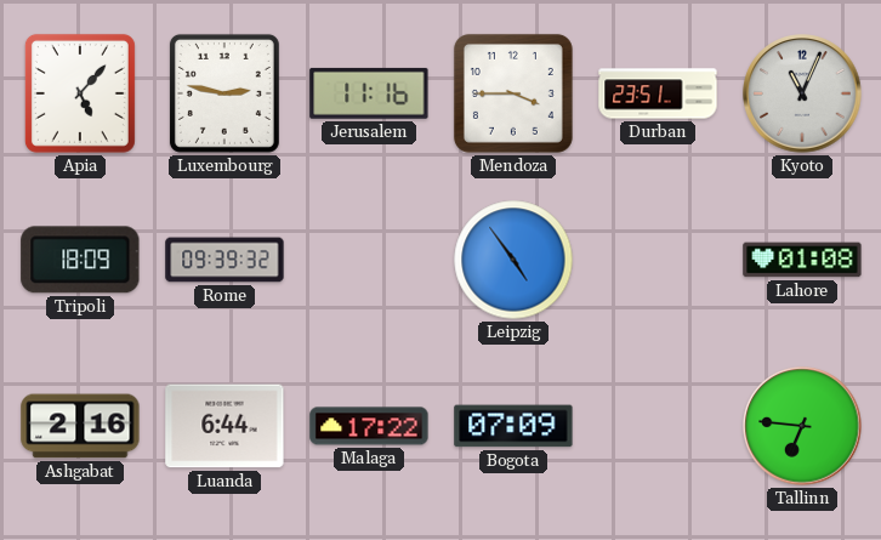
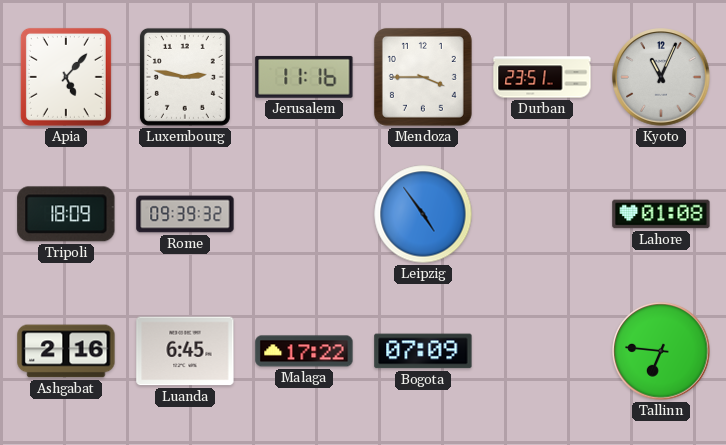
Luanda: 6:44 -> 6:45 (185, 351)
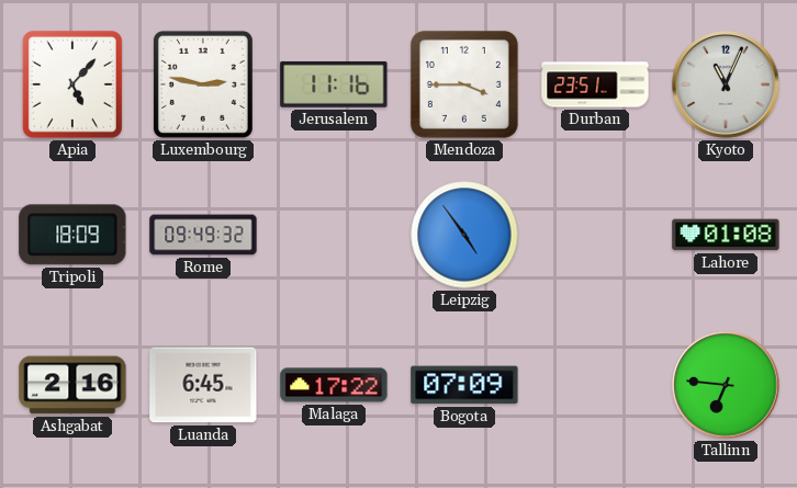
Rome: 09:39 -> 09:49 (203, 235)
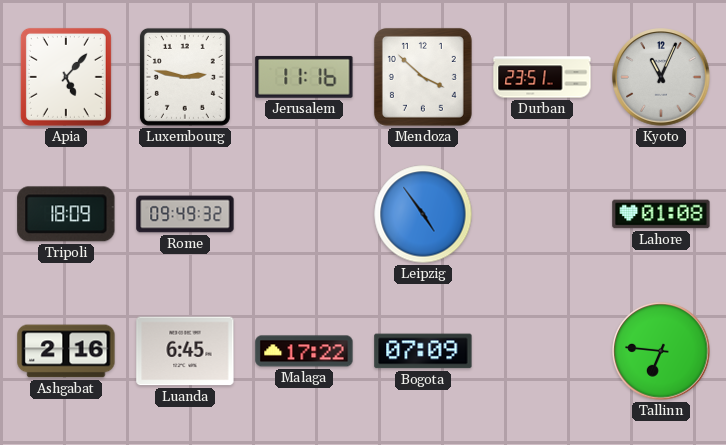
Mendoza: 3:45 -> 3:52 (423, 77)
